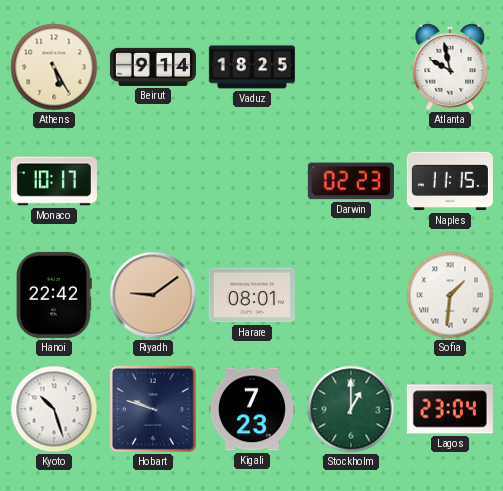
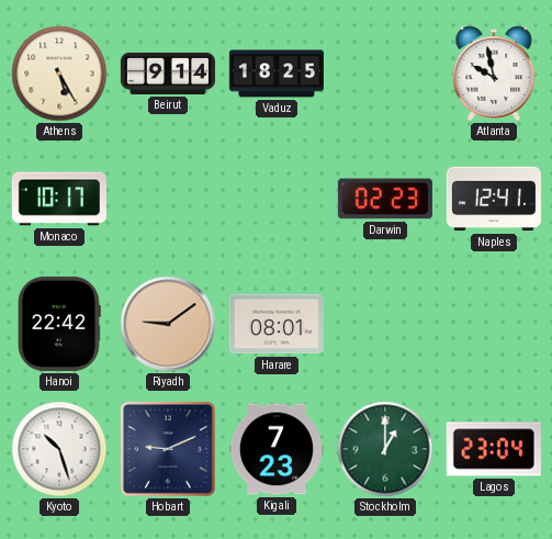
Naples: 11:15 -> 12:41 (494, 199)
Sofia: 1:31 -> none (450, 295)
Hobart: 9:48 -> 9:11 (168, 449)
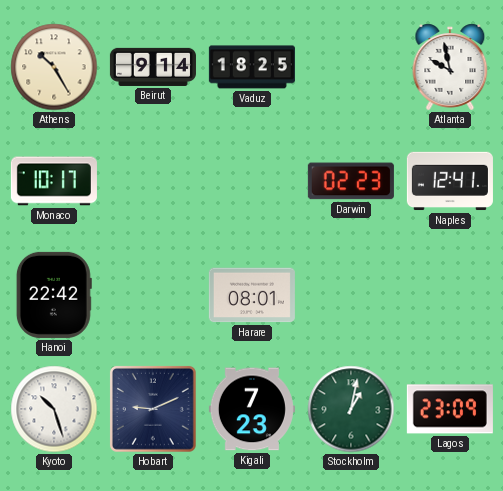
Athens: 5:25 -> 10:25 (54, 67)
Riyadh: 9:09 -> none (168, 324)
Stockholm: 1:00 -> 1:02 (351, 409)
Lagos: 23:04 -> 23:09 (450, 409)
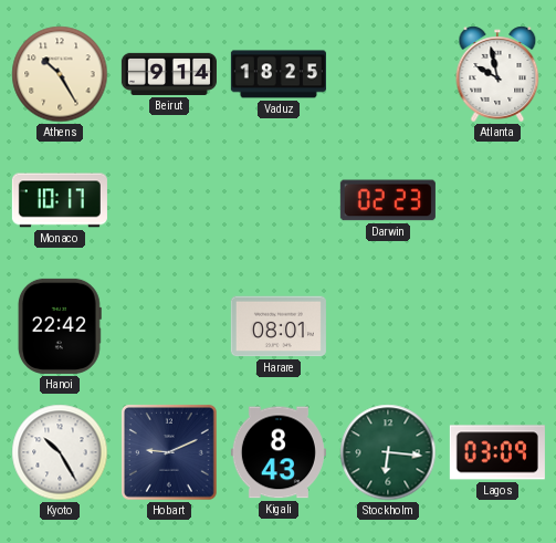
Naples: 12:41 -> none (450, 181)
Kyoto: 10:27 -> 10:25 (60, 452)
Kigali: 7:23 -> 8:43 (279, 452)
Stockholm: 1:02 -> 6:16 (388, 452)
Lagos: 23:09 -> 03:09 (497, 452)
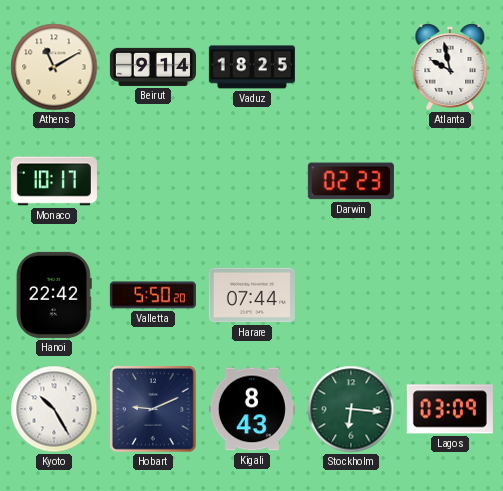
Athens: 10:25 -> 11:10 (54, 67)
Valletta: none -> 5:50 (153, 295)
Harare: 08:01 -> 07:44 (252, 295)
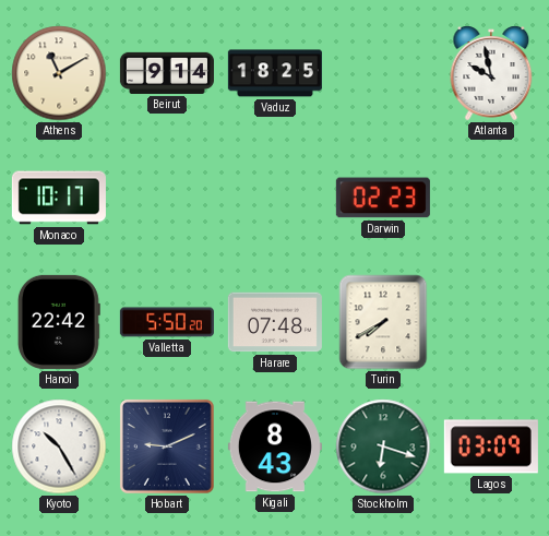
Harare: 07:44 -> 07:48 (275, 322)
Turin: none -> 7:40 (383, 322)
Stockholm: 6:16 -> 6:18 (383, 446)
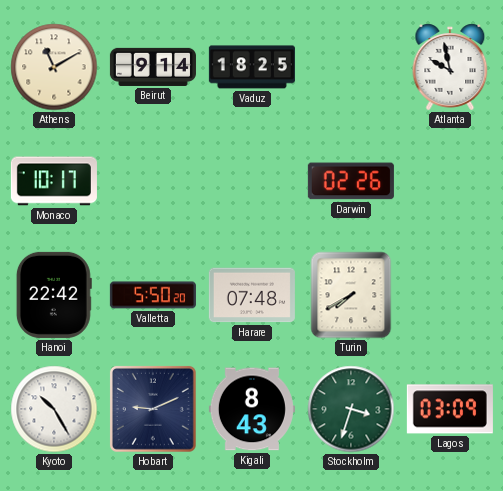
Darwin: 02:23 -> 02:26 (351, 181)
Stockholm: 6:18 -> 3:33 (351, 409)
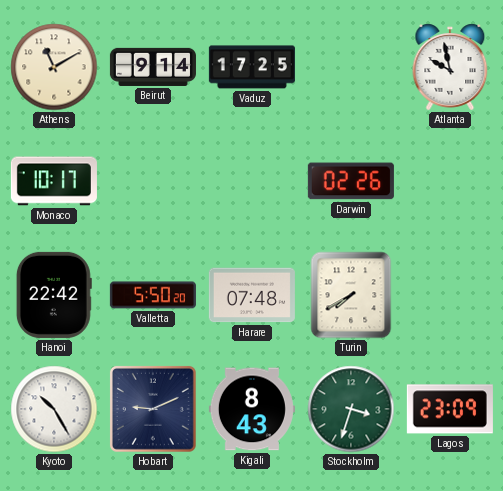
Vaduz: 18:25 -> 17:25 (252, 67)
Lagos: 03:09 -> 23:09 (450, 409)
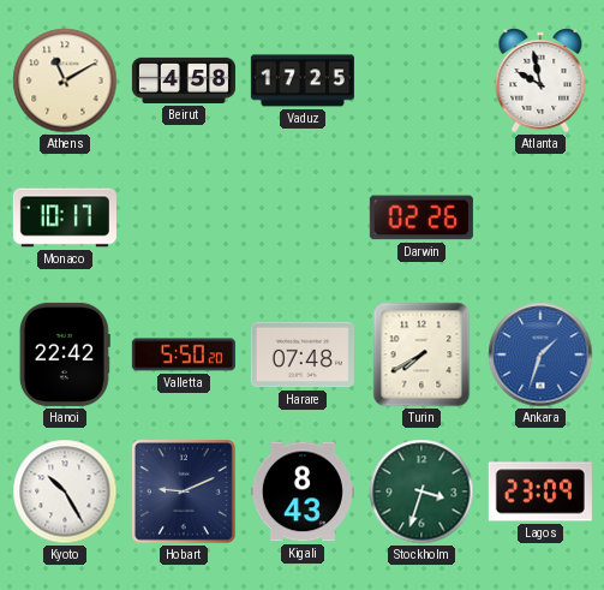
Beirut: 9:14 -> 4:58 (184, 81)
Ankara: none -> 1:33 (540, 354)
